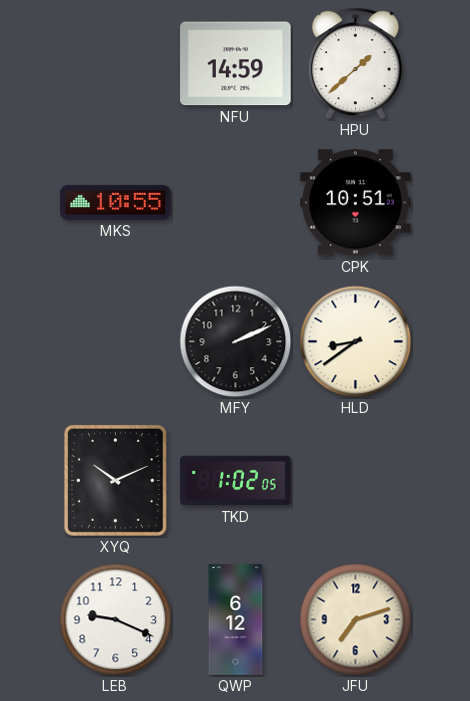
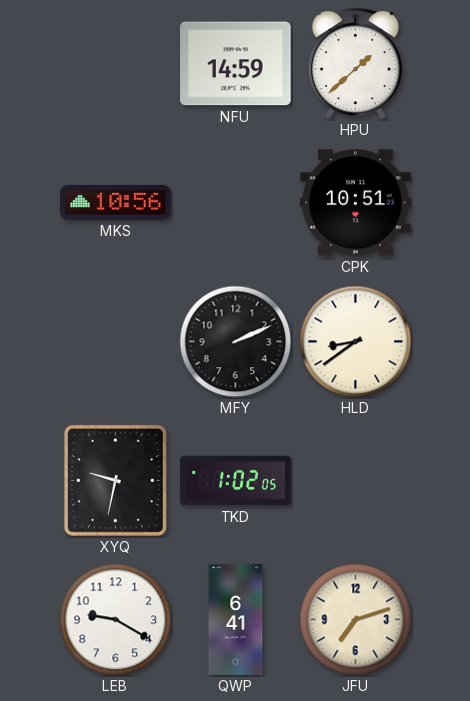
MKS: 10:55 -> 10:56 (116, 202)
XYQ: 10:11 -> 9:32 (115, 480)
LEB: 9:19 -> 9:20 (116, 620)
QWP: 6:12 -> 6:41 (236, 620)
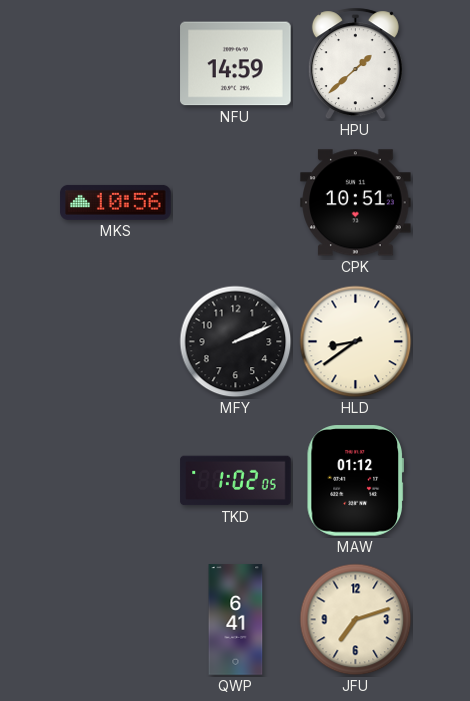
XYQ: 9:32 -> none (115, 480)
MAW: none -> 01:12 (355, 481)
LEB: 9:20 -> none (116, 620)
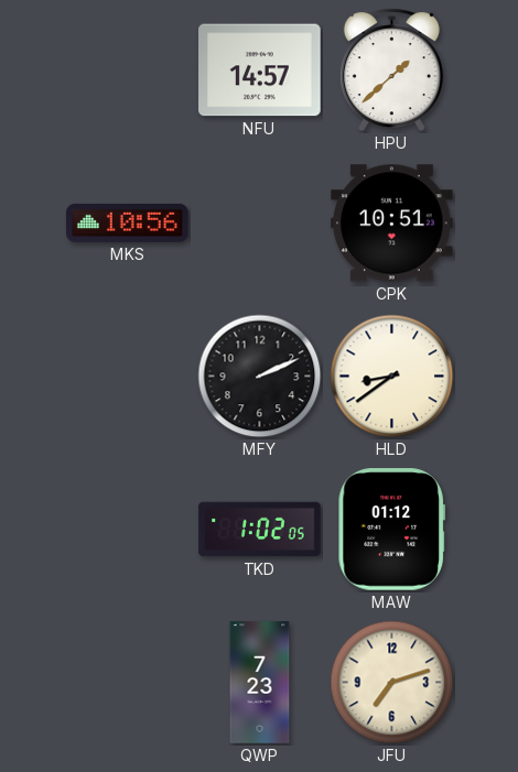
NFU: 14:59 -> 14:57 (260, 70)
QWP: 6:41 -> 7:23 (260, 683)
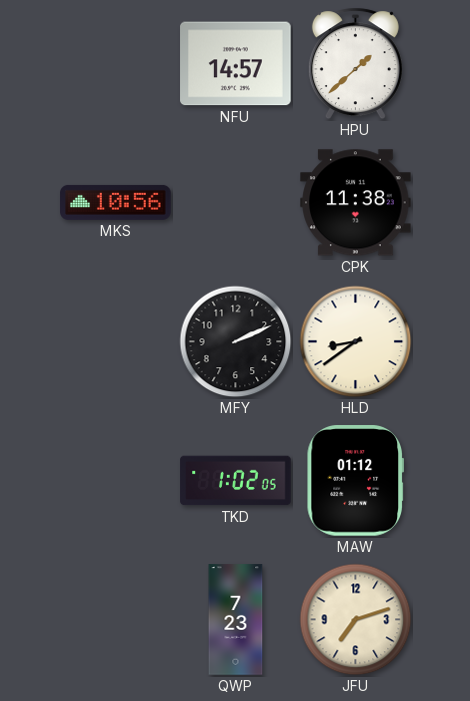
CPK: 10:51 -> 11:38 (356, 203)
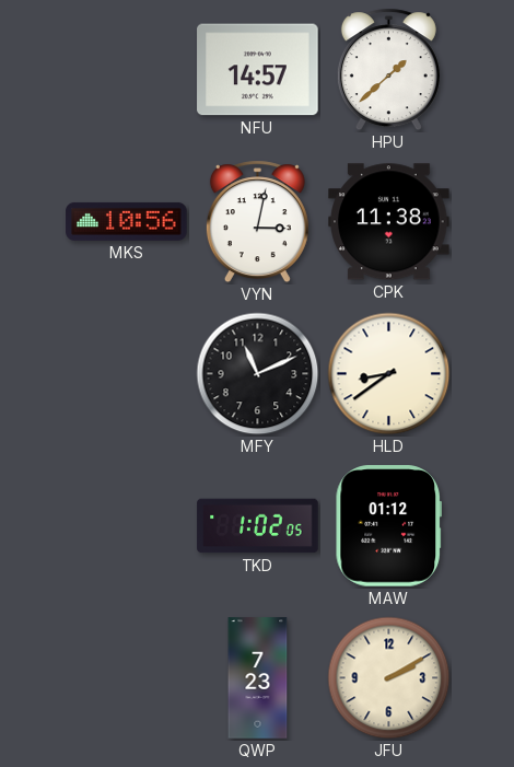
VYN: none -> 3:02 (257, 222)
MFY: 2:11 -> 11:11 (258, 374)
JFU: 7:12 -> 2:10 (389, 678)
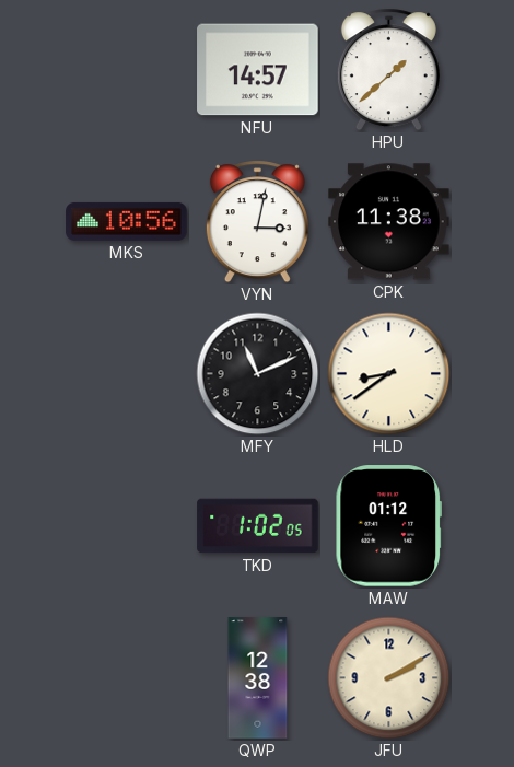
QWP: 7:23 -> 12:38 (258, 678)
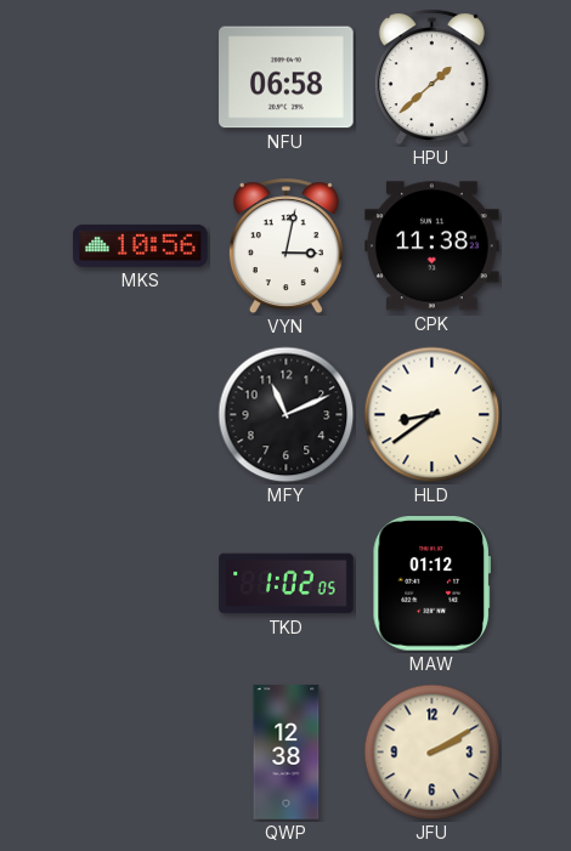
NFU: 14:57 -> 06:58 (287, 78)
